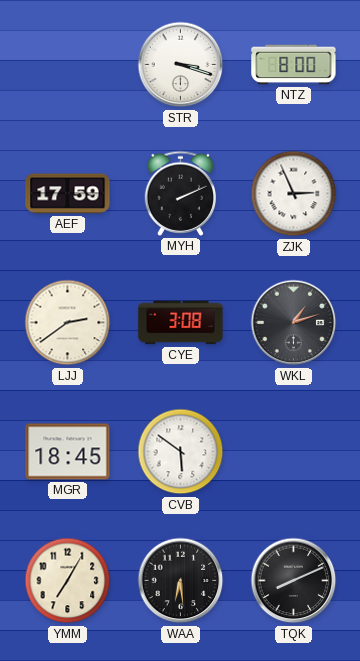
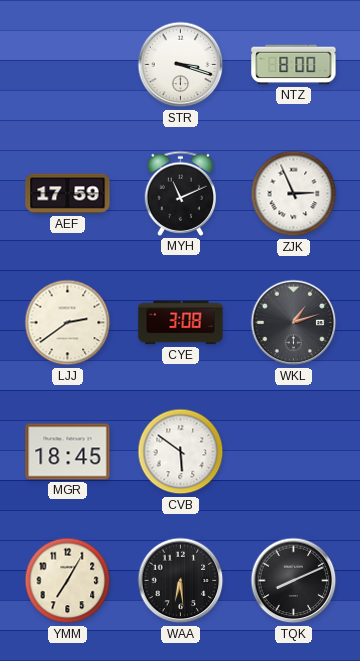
MYH: 2:11 -> 11:11 (181, 193)
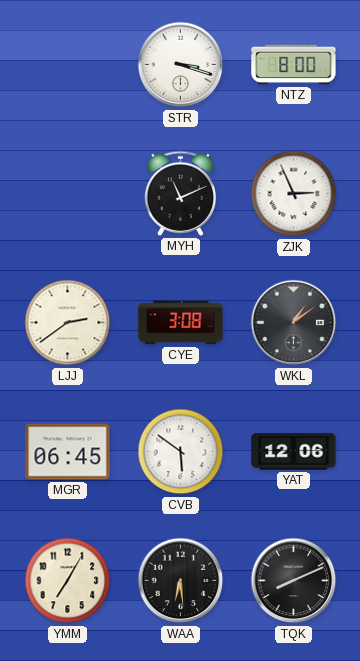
AEF: 17:59 -> none (68, 194)
WKL: 1:12 -> 1:09 (294, 323)
MGR: 18:45 -> 06:45 (68, 452)
YAT: none -> 12:06 (294, 452)
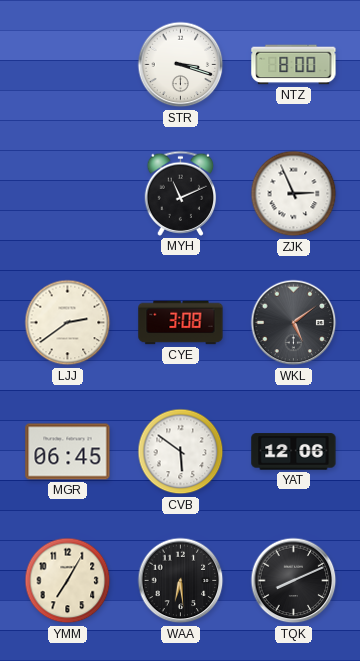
WKL: 1:09 -> 5:09 (294, 323)
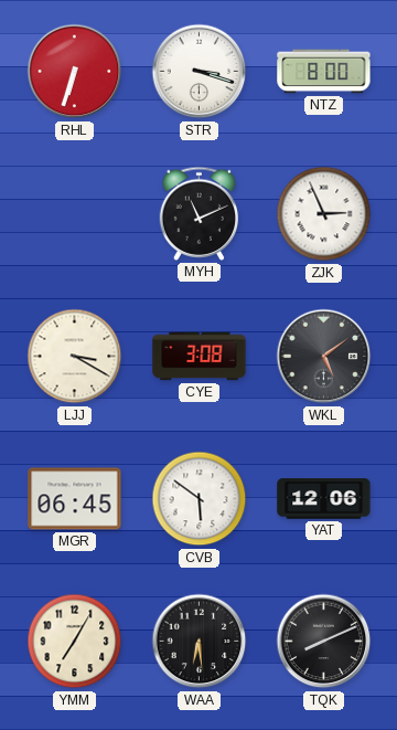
RHL: none -> 6:33 (75, 72)
LJJ: 2:39 -> 3:20 (75, 357)
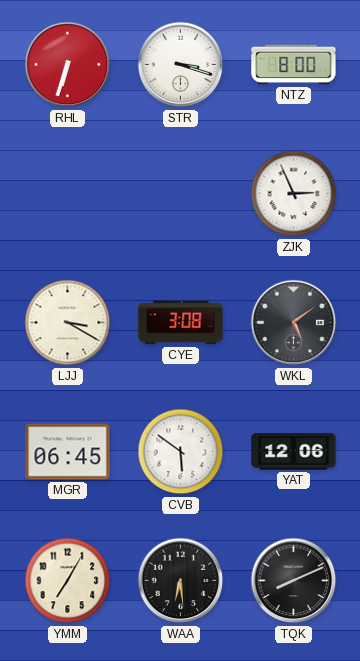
MYH: 11:11 -> none (200, 213)
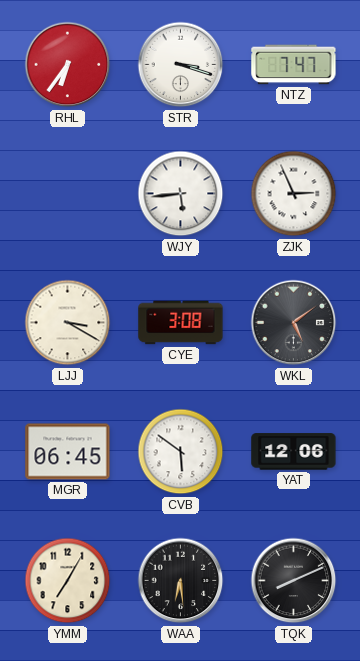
RHL: 6:33 -> 6:36 (68, 65)
NTZ: 8:00 -> 7:47 (294, 65)
WJY: none -> 5:44 (181, 194)
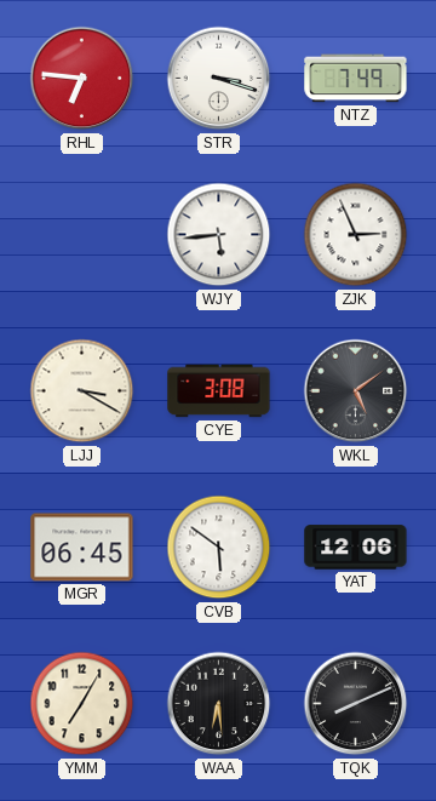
RHL: 6:36 -> 6:46 (82, 79)
NTZ: 7:47 -> 7:49 (356, 79)
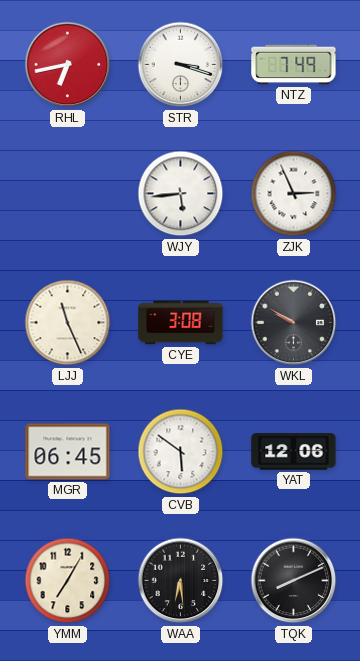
RHL: 6:46 -> 6:43 (68, 65)
LJJ: 3:20 -> 11:26 (68, 323)
WKL: 5:09 -> 9:50 (294, 323)
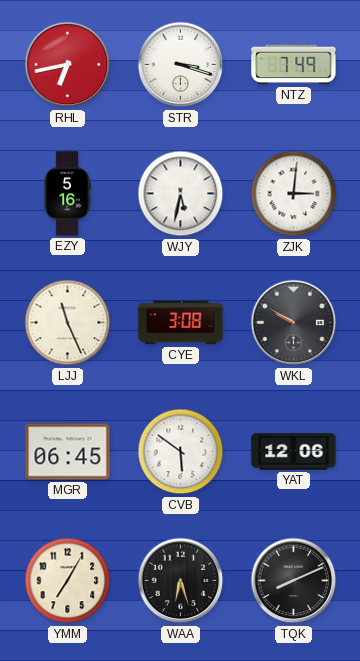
EZY: none -> 5:16 (67, 194)
WJY: 5:44 -> 5:32 (181, 194)
ZJK: 2:56 -> 3:01 (294, 194)
WAA: 6:29 -> 6:27 (181, 581)
